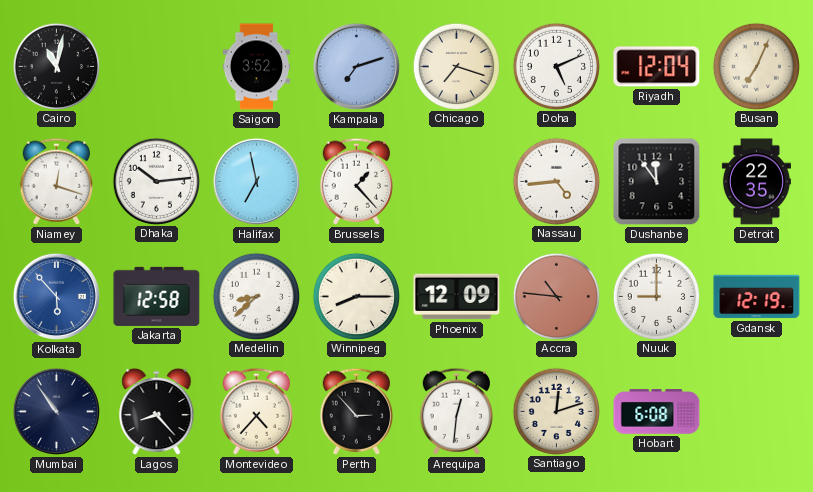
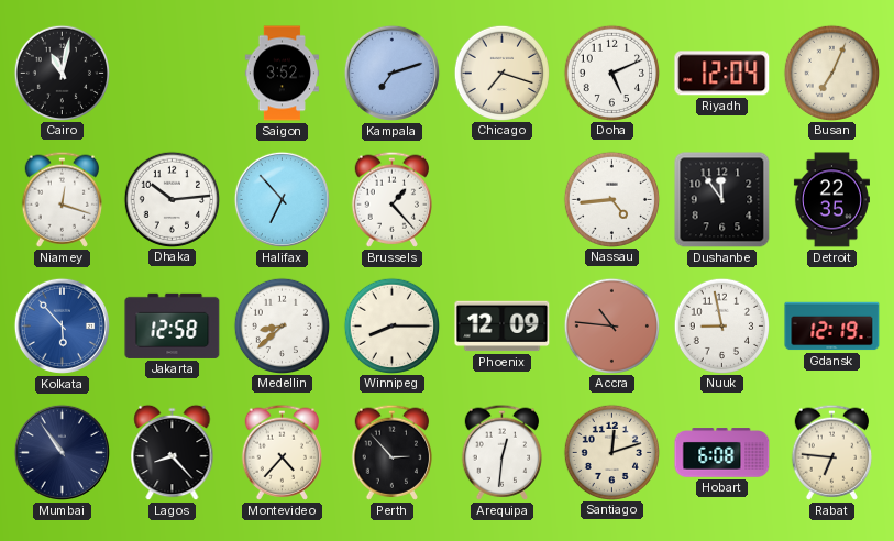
Halifax: 6:58 -> 6:53 (282, 199)
Nuuk: 9:00 -> 8:58 (721, 325)
Rabat: none -> 6:46 (831, 452)
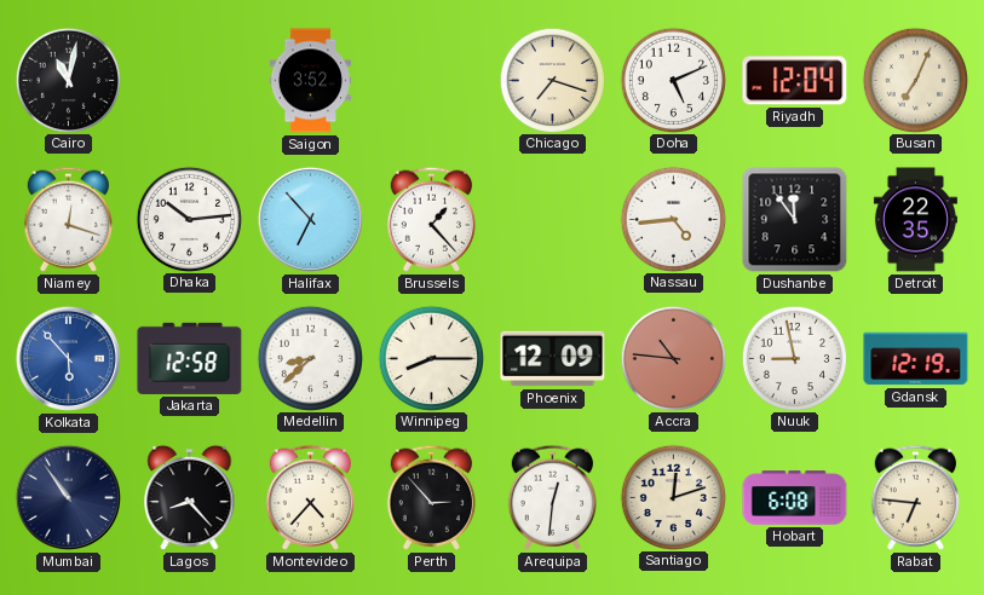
Kampala: 7:12 -> none (391, 73)
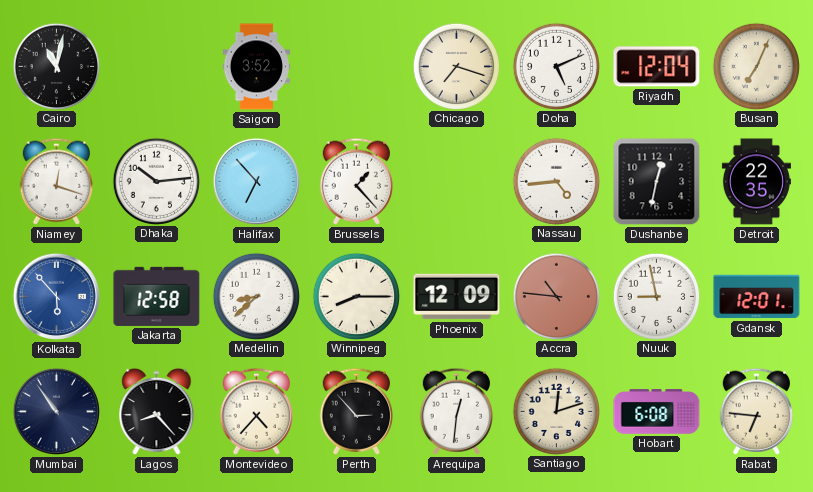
Dushanbe: 11:54 -> 12:32 (657, 182)
Gdansk: 12:19 -> 12:01 (757, 297)
